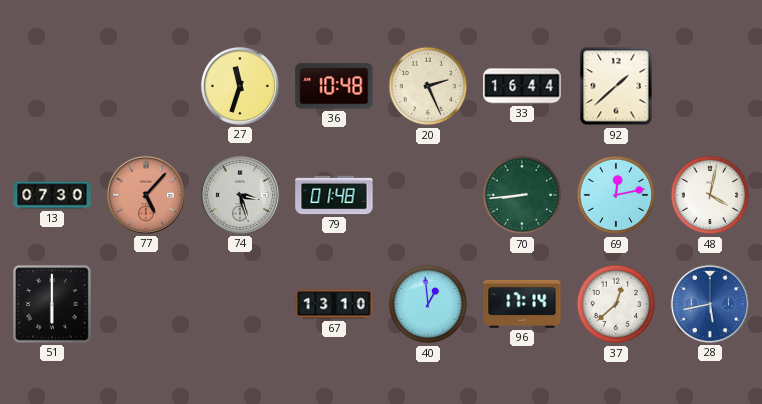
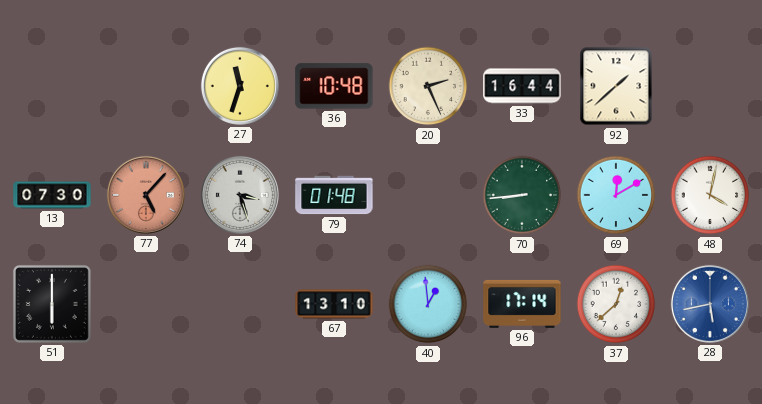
69: 12:13 -> 12:10 (616, 195)
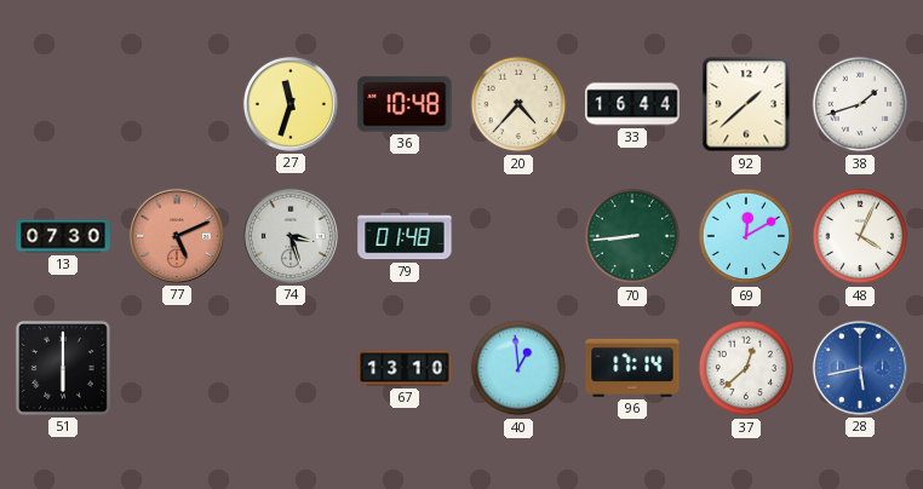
20: 2:26 -> 4:37 (518, 104)
38: none -> 1:42 (860, 104)
77: 5:07 -> 5:11 (177, 236)
48: 4:02 -> 4:04 (860, 236)
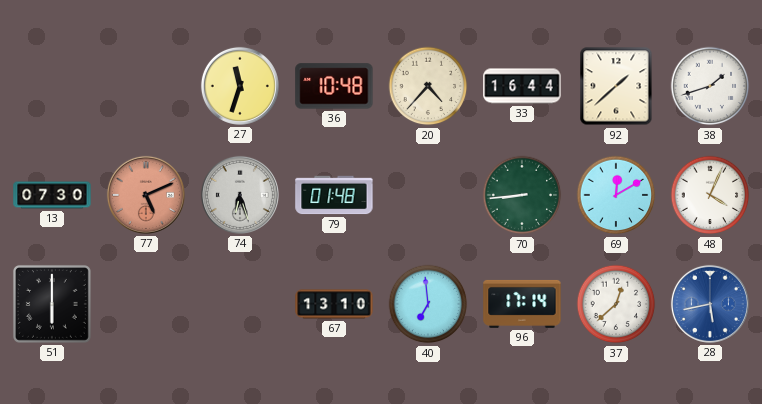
74: 3:27 -> 6:27 (240, 195)
40: 12:59 -> 6:59 (428, 304)
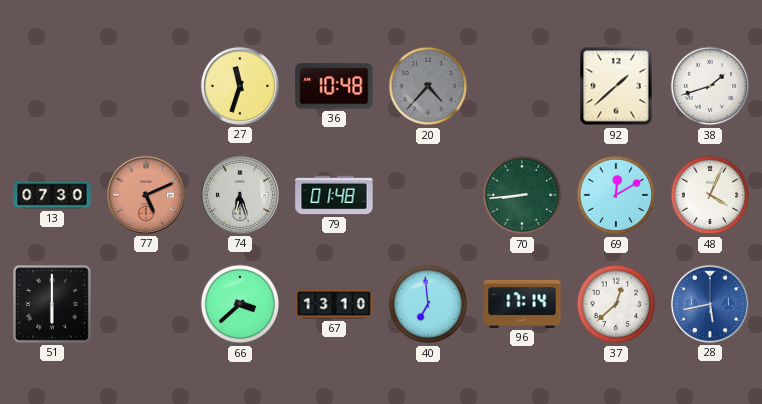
20 dial: cream -> grey (428, 86)
33: 16:44 -> none (522, 86)
66: none -> 3:38 (240, 304)
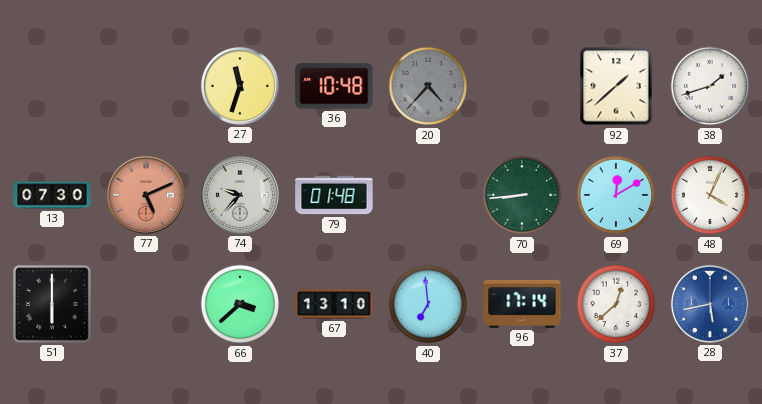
74: 6:27 -> 9:37 (240, 195)
